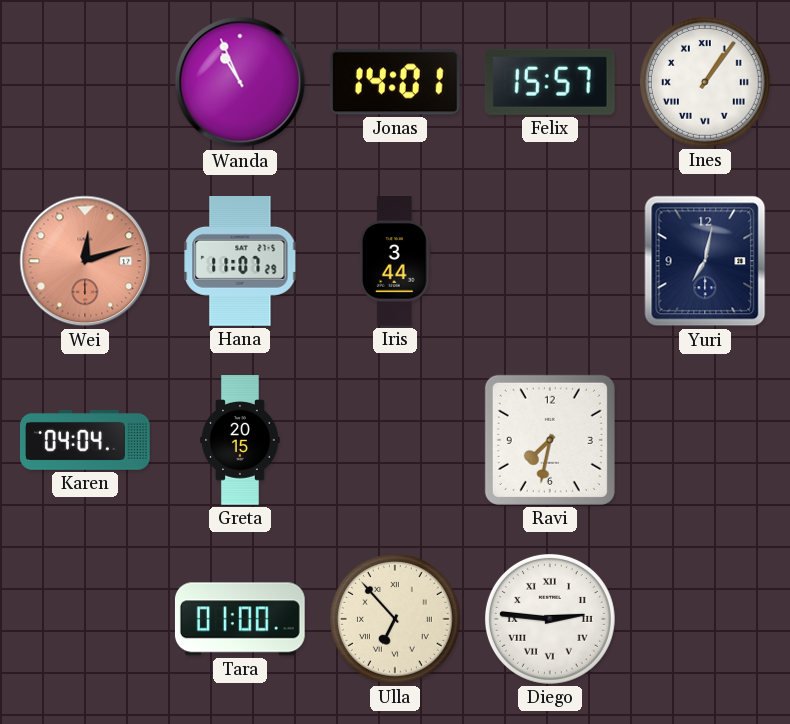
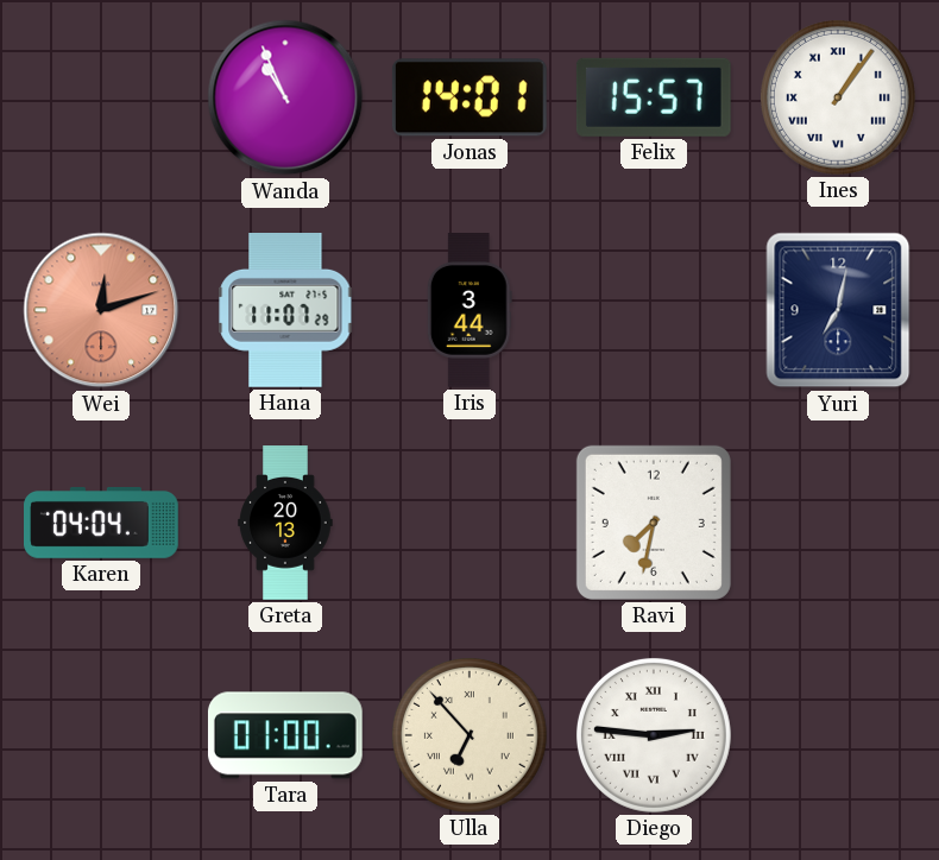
Greta: 20:15 -> 20:13 (285, 523)
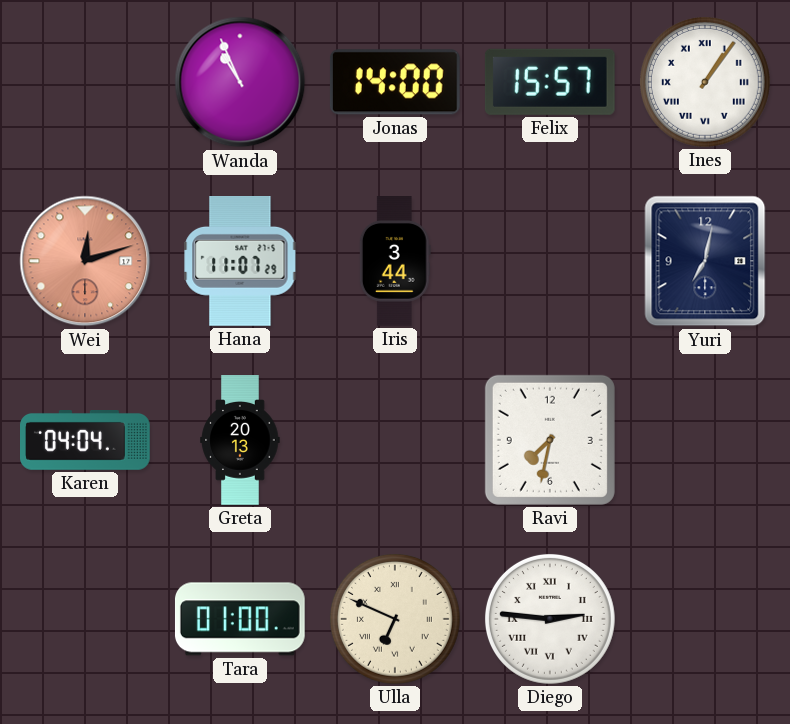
Jonas: 14:01 -> 14:00 (395, 82)
Ulla: 6:53 -> 6:49 (395, 619)
